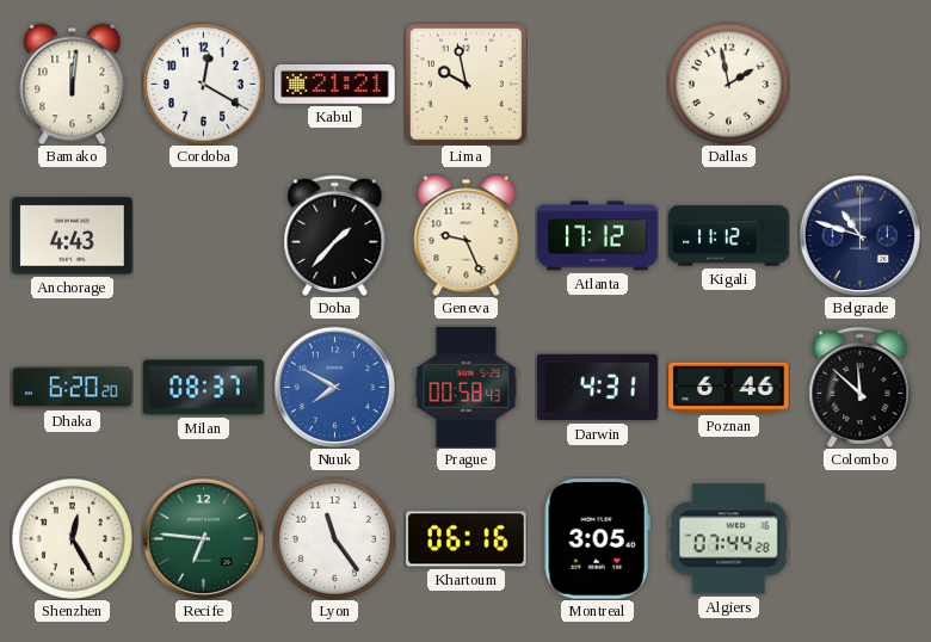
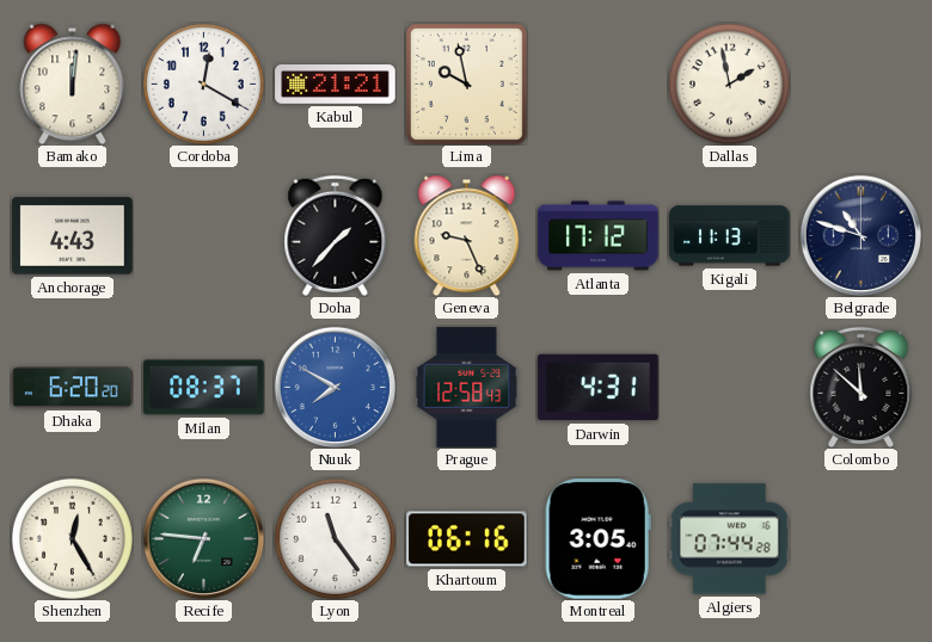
Kigali: 11:12 -> 11:13 (730, 236)
Prague: 00:58 -> 12:58 (467, 388)
Poznan: 6:46 -> none (729, 388)
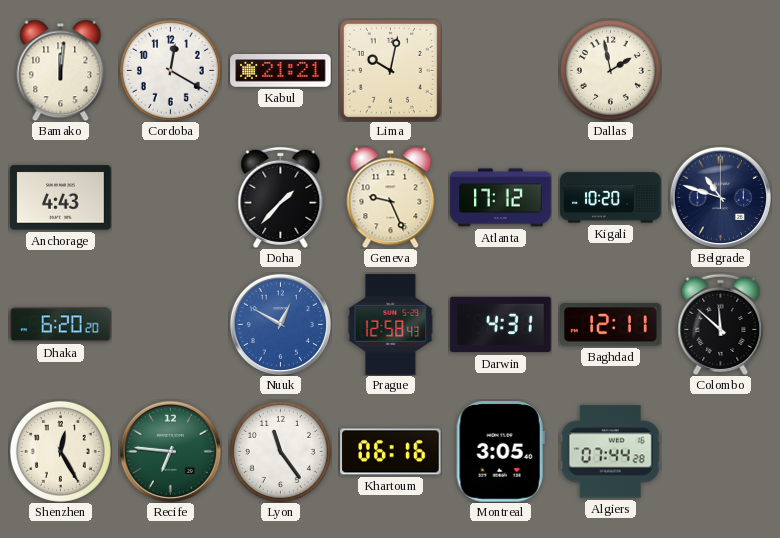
Lima: 9:58 -> 10:02 (390, 70)
Kigali: 11:13 -> 10:20 (611, 198)
Milan: 08:37 -> none (204, 388)
Nuuk: 7:50 -> 12:50 (280, 324)
Baghdad: none -> 12:11 (611, 325)
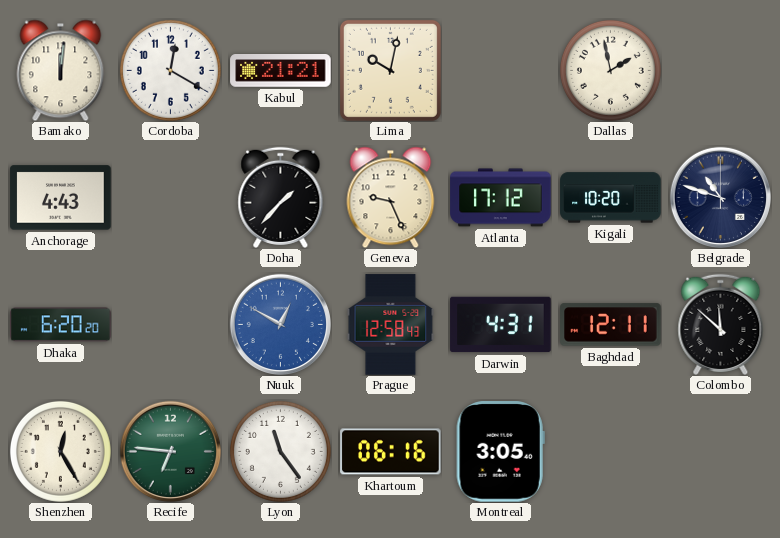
Algiers: 07:44 -> none (610, 452)
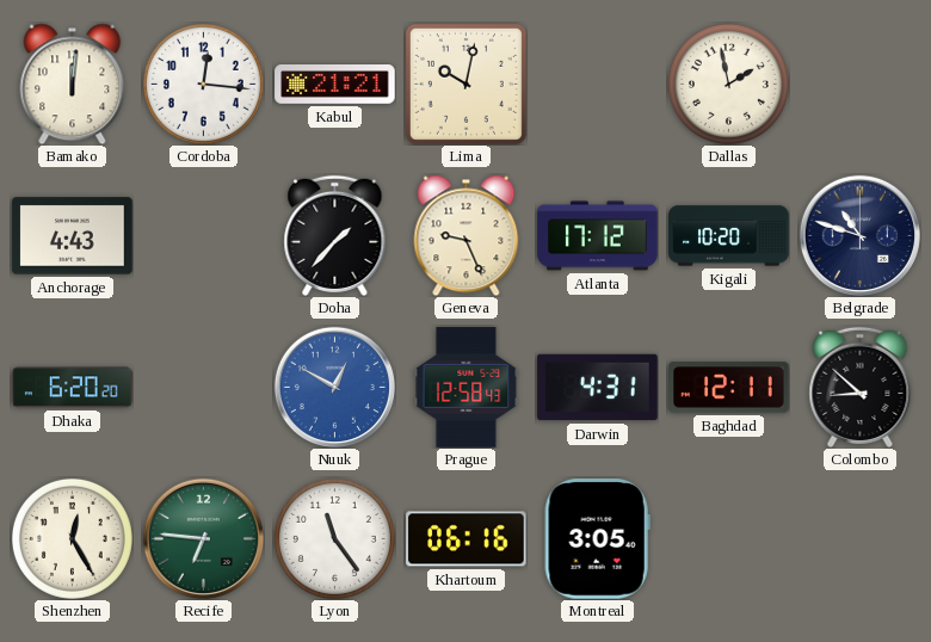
Cordoba: 12:20 -> 12:16 (203, 84)
Colombo: 11:52 -> 8:52 (861, 387)
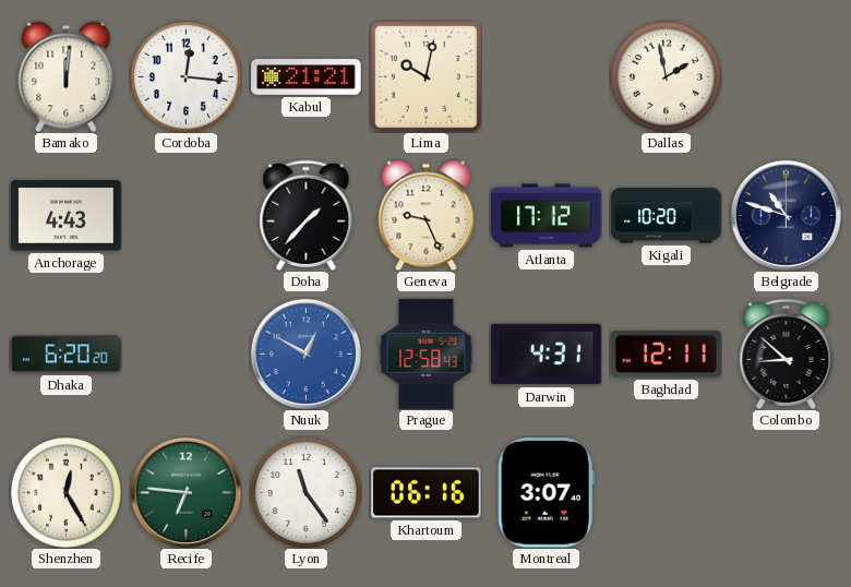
Montreal: 3:05 -> 3:07 (546, 493)
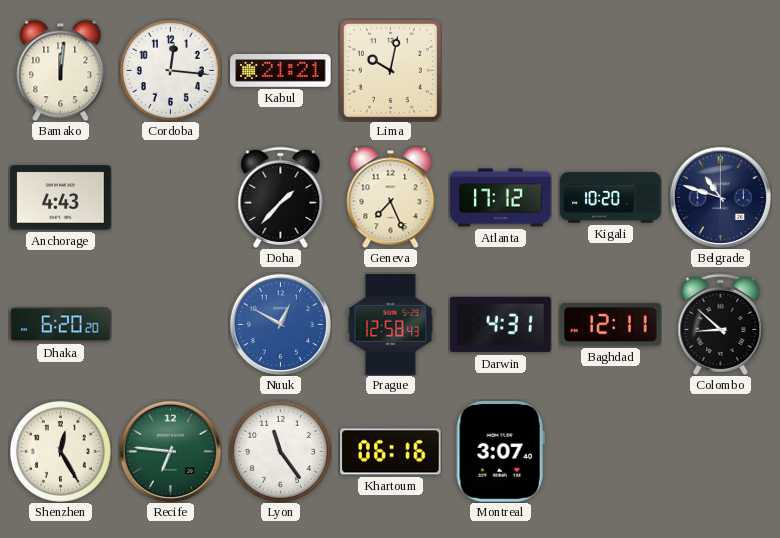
Dallas: 1:58 -> none (666, 76)
Geneva: 9:26 -> 7:26 (391, 197)
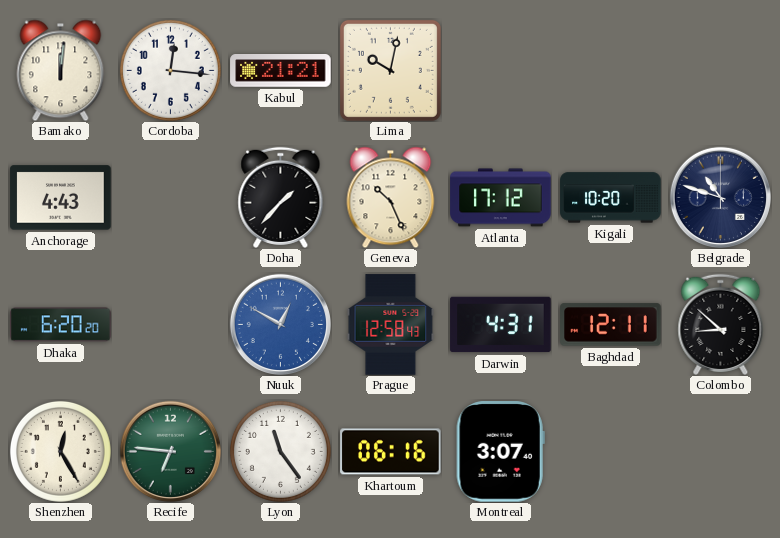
Geneva: 7:26 -> 10:26 (391, 197)
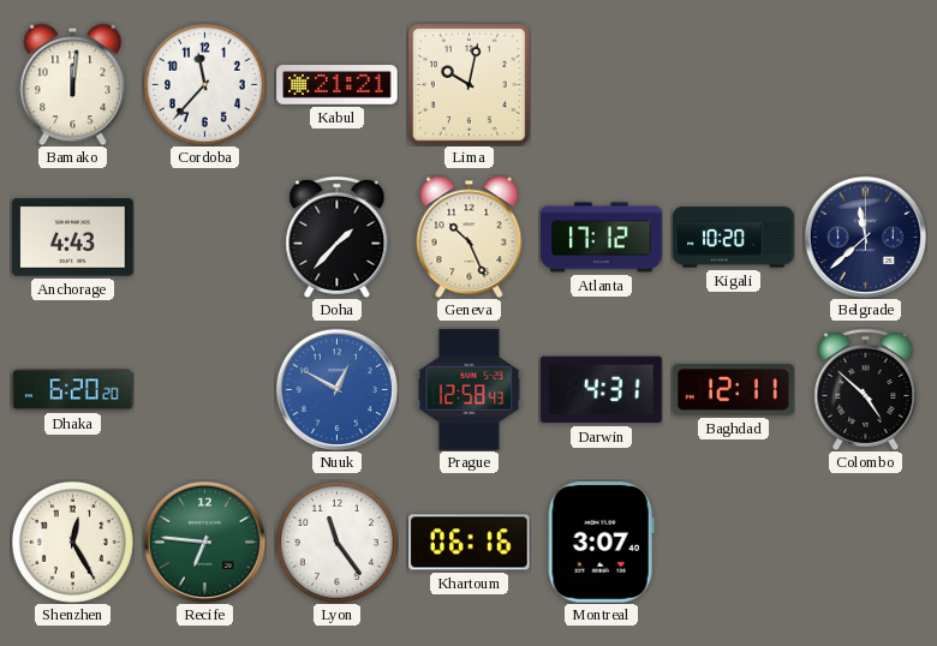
Cordoba: 12:16 -> 11:37 (204, 84)
Belgrade: 10:48 -> 11:38 (865, 237)
Colombo: 8:52 -> 4:52 (866, 389)
